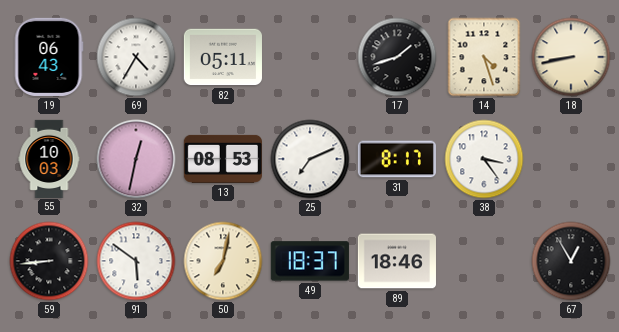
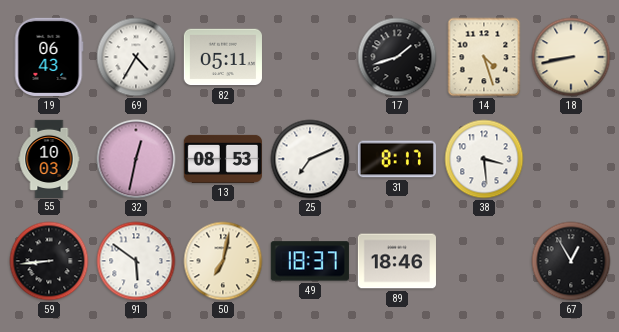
38: 3:24 -> 3:29 (484, 159)
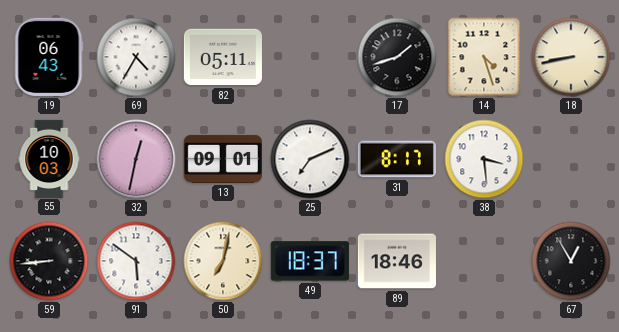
13: 08:53 -> 09:01 (223, 159)
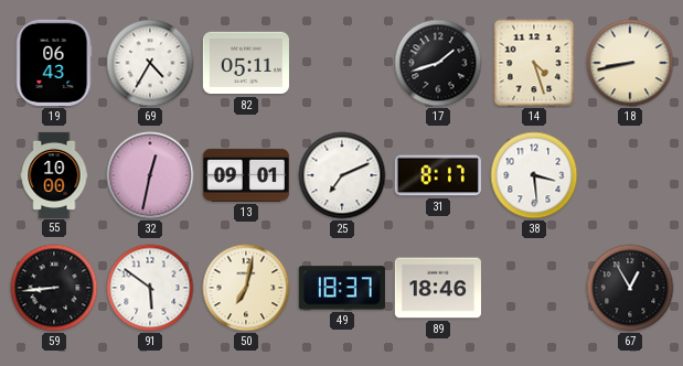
55: 10:03 -> 10:00 (54, 174)
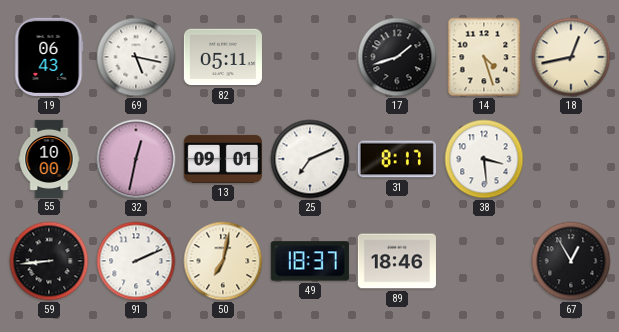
69: 4:35 -> 5:17 (136, 57)
18: 8:43 -> 12:43 (571, 57)
91: 5:51 -> 2:11 (136, 261)
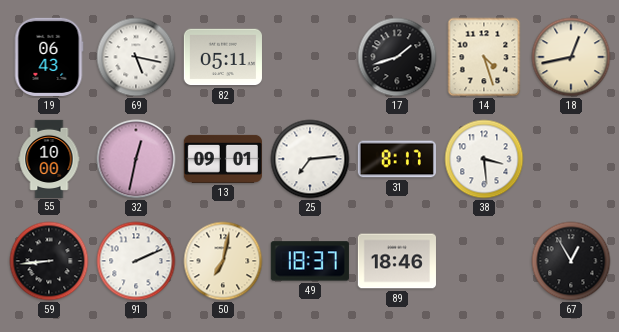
25: 7:11 -> 7:14 (310, 159)
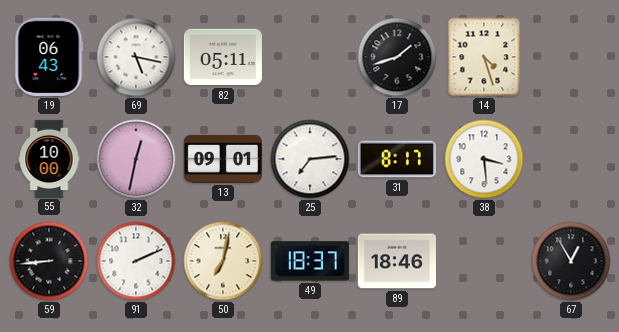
18: 12:43 -> none (571, 57)
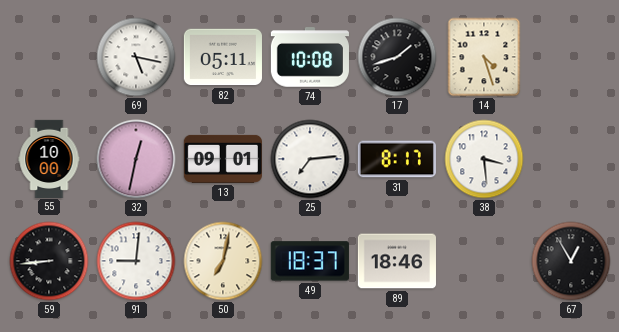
19: 06:43 -> none (49, 57)
74: none -> 10:08 (310, 57)
91: 2:11 -> 9:01 (136, 261)
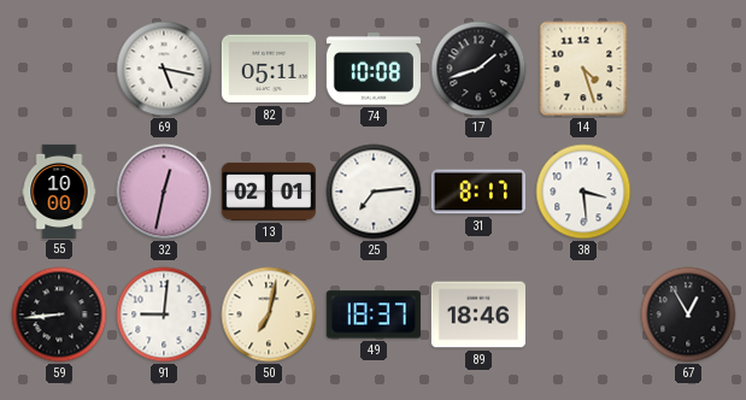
13: 09:01 -> 02:01 (269, 192)
